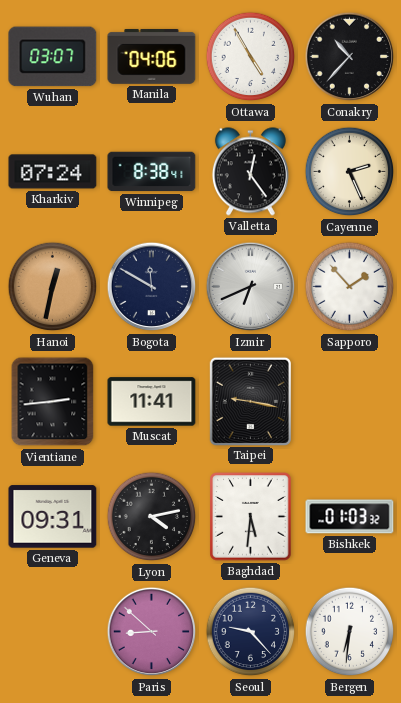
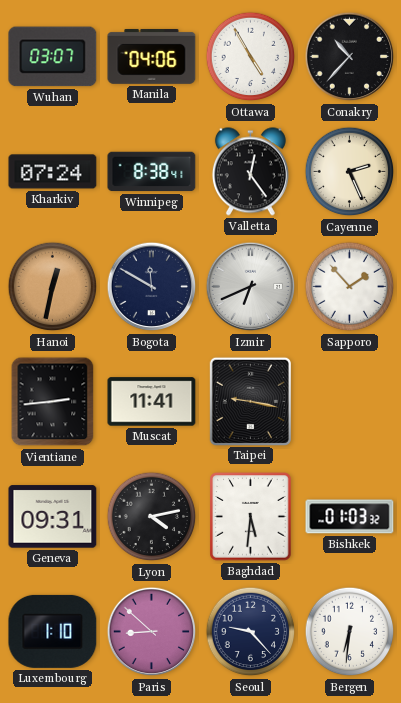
Luxembourg: none -> 1:10 (53, 631)
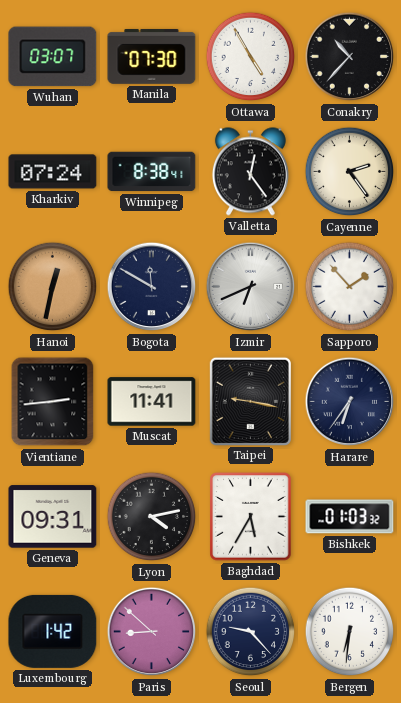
Manila: 04:06 -> 07:30 (152, 56)
Cayenne: 2:26 -> 2:24 (350, 172)
Harare: none -> 6:36 (350, 402)
Baghdad: 5:31 -> 5:35 (251, 517)
Luxembourg: 1:10 -> 1:42 (53, 631)
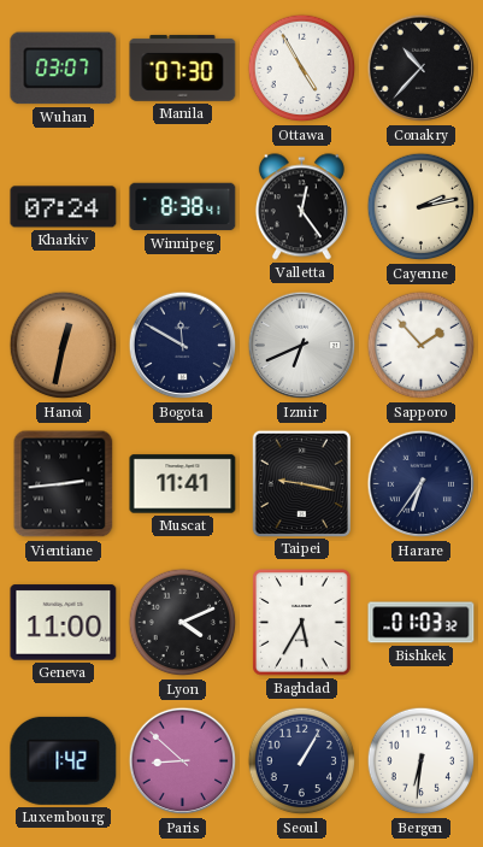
Cayenne: 2:24 -> 2:13 (422, 207)
Geneva: 09:31 -> 11:00 (64, 623)
Lyon: 4:13 -> 4:11 (183, 623)
Seoul: 9:23 -> 1:05 (302, 761)
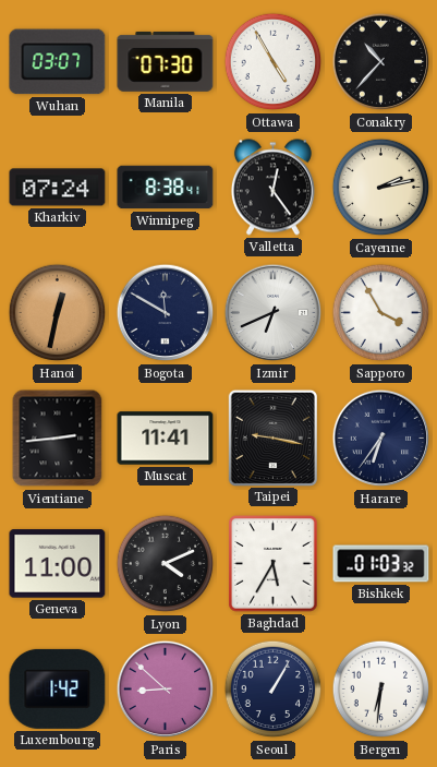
Sapporo: 1:53 -> 3:55 (381, 313)
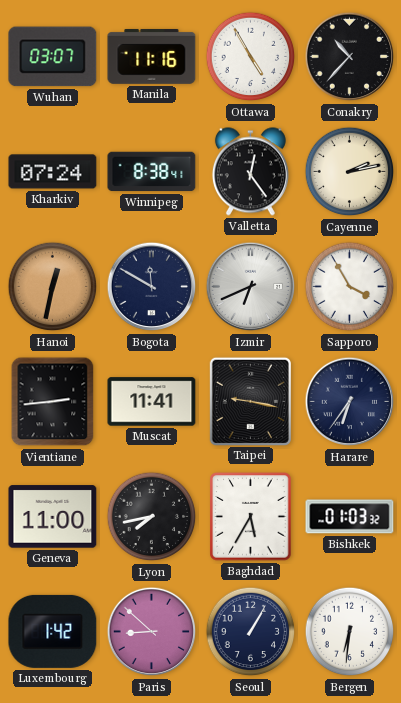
Manila: 07:30 -> 11:16 (152, 56)
Lyon: 4:11 -> 7:43 (152, 517)
